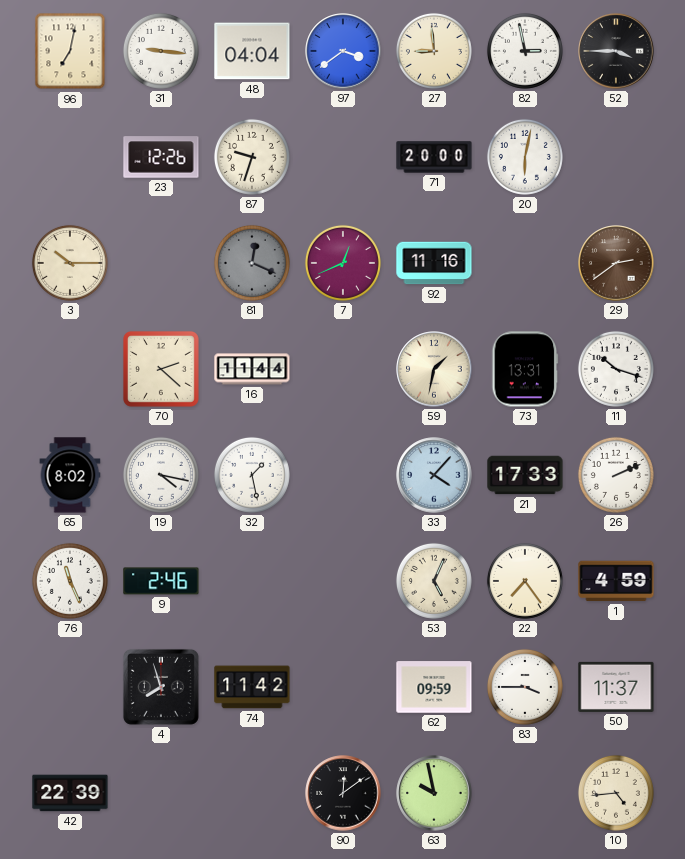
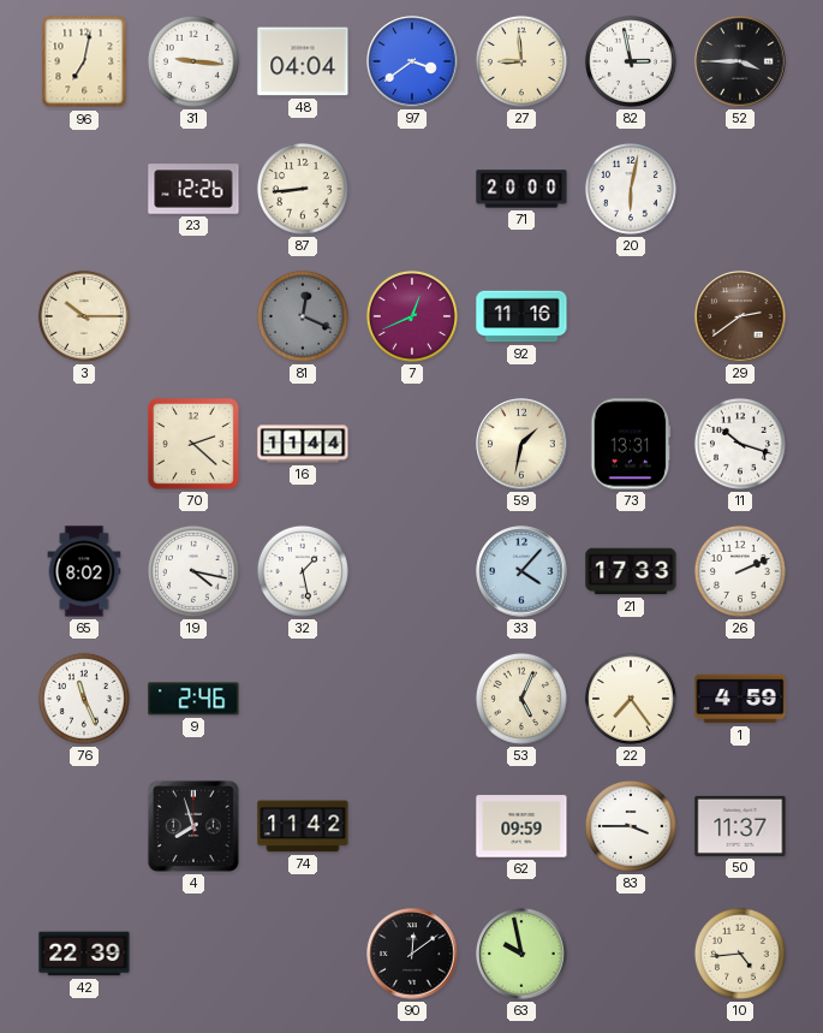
87: 9:33 -> 8:44 (303, 189)
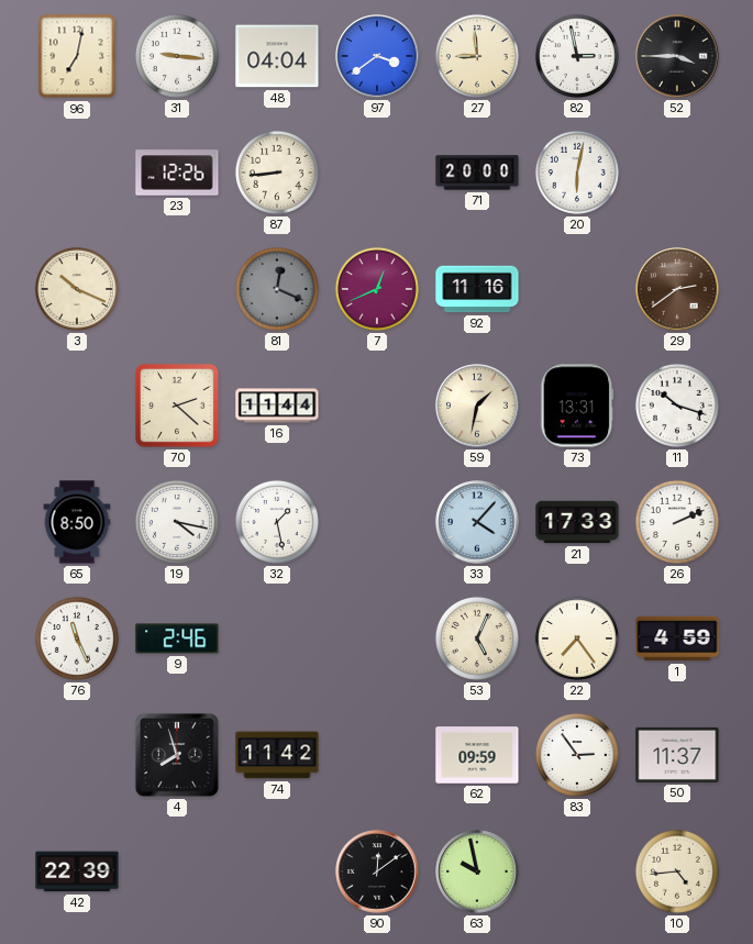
3: 10:15 -> 10:19 (77, 289)
65: 8:02 -> 8:50 (77, 522)
83: 3:45 -> 2:54 (577, 755)
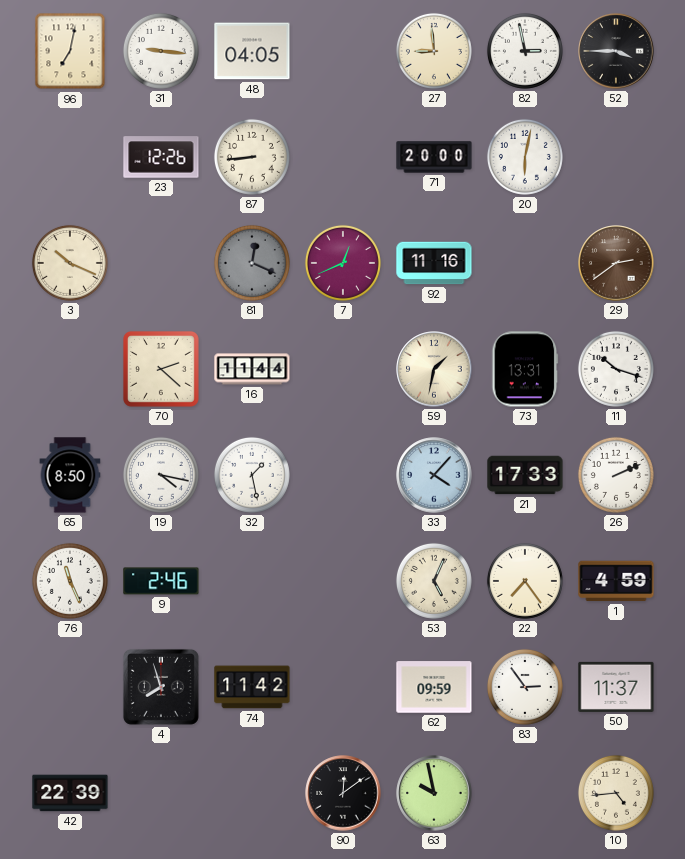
48: 04:04 -> 04:05 (252, 51)
97: 3:39 -> none (377, 56)
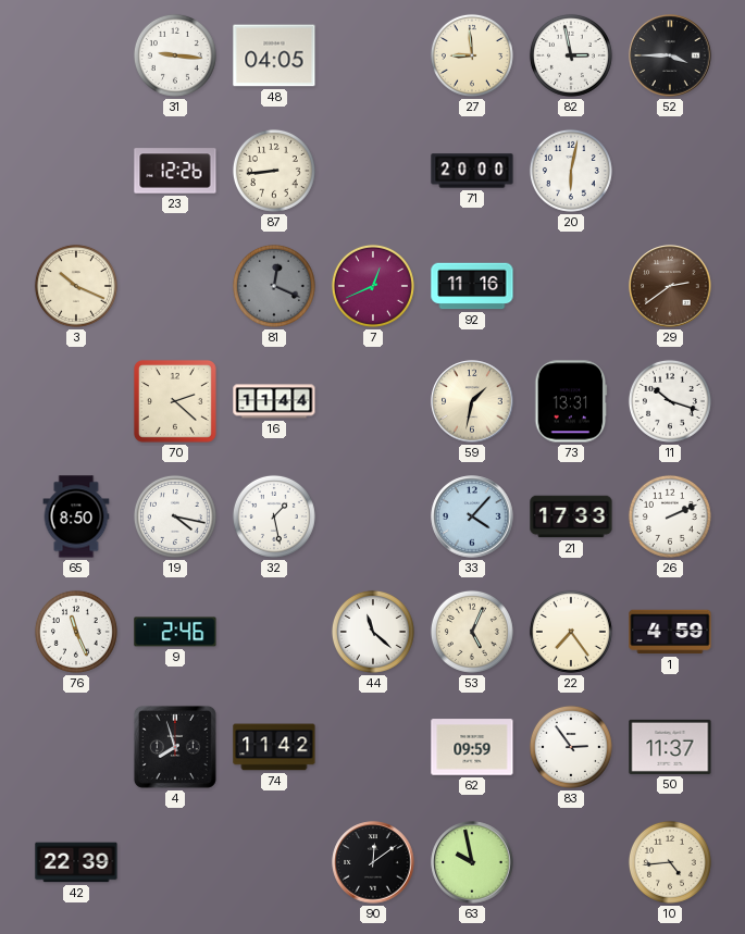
96: 7:02 -> none (70, 51)
44: none -> 11:22 (373, 632)
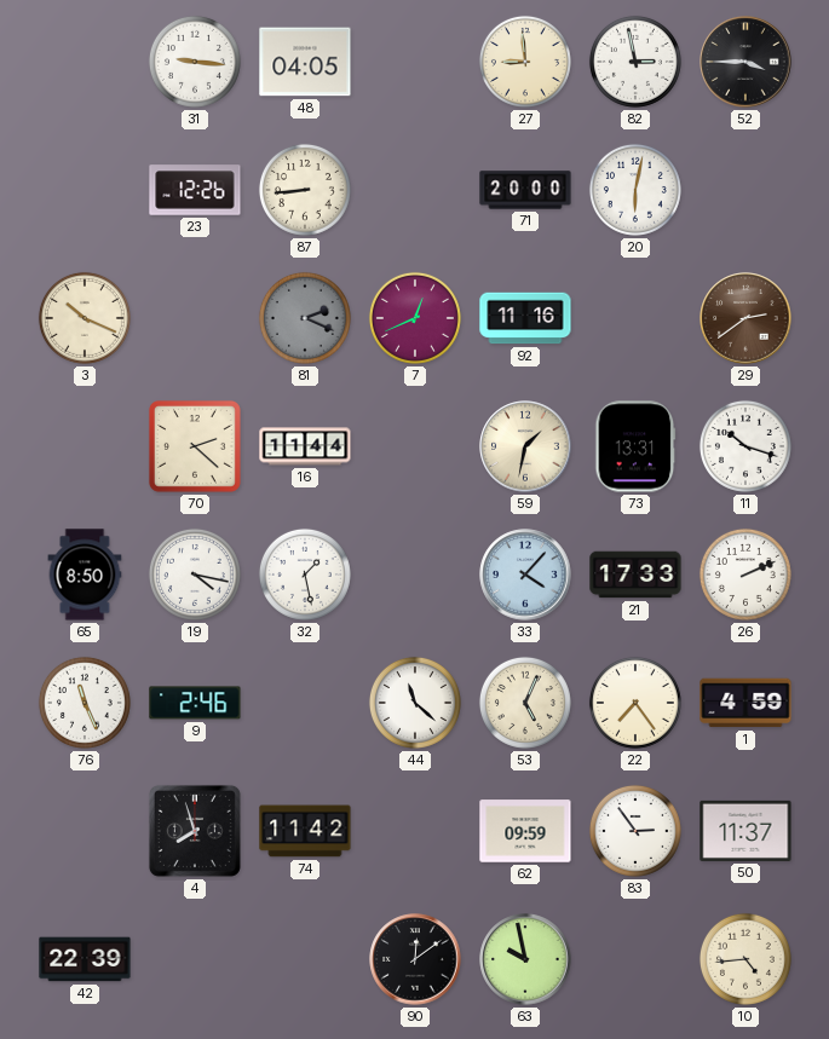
81: 12:19 -> 2:19 (305, 318)
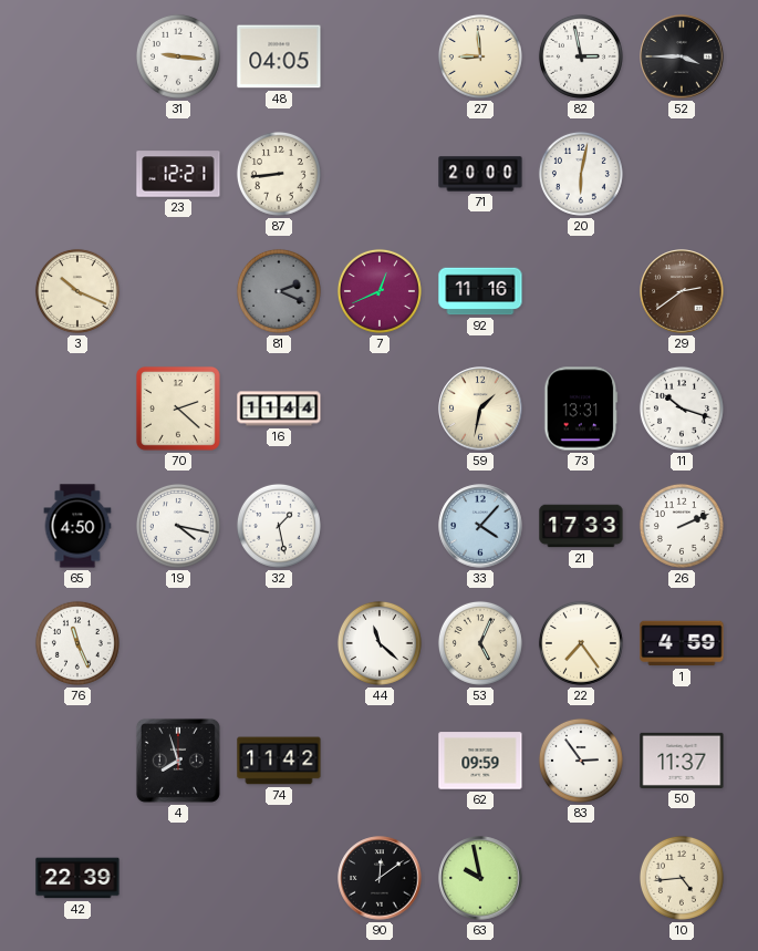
23: 12:26 -> 12:21 (178, 174)
65: 8:50 -> 4:50 (77, 526)
9: 2:46 -> none (195, 703)
